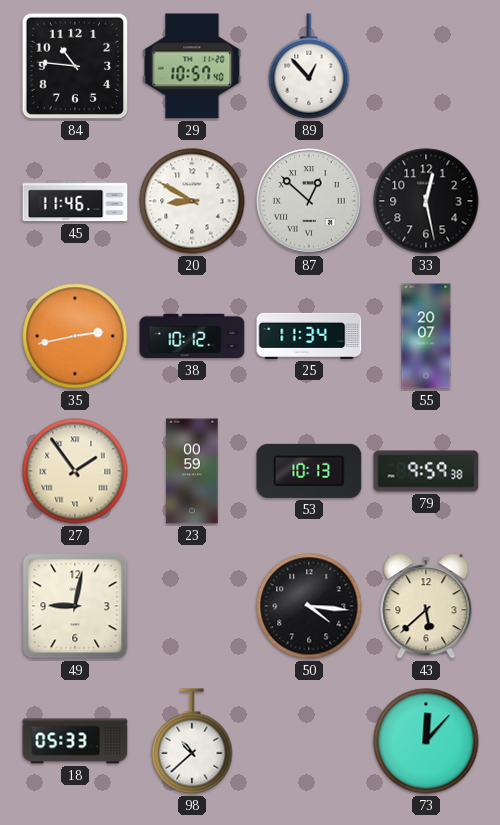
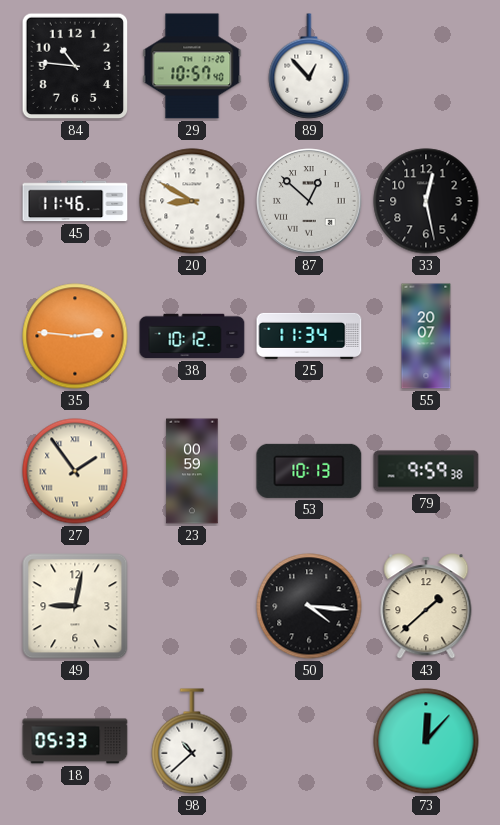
35: 2:43 -> 2:46 (75, 336)
43: 5:38 -> 1:38 (426, 606)
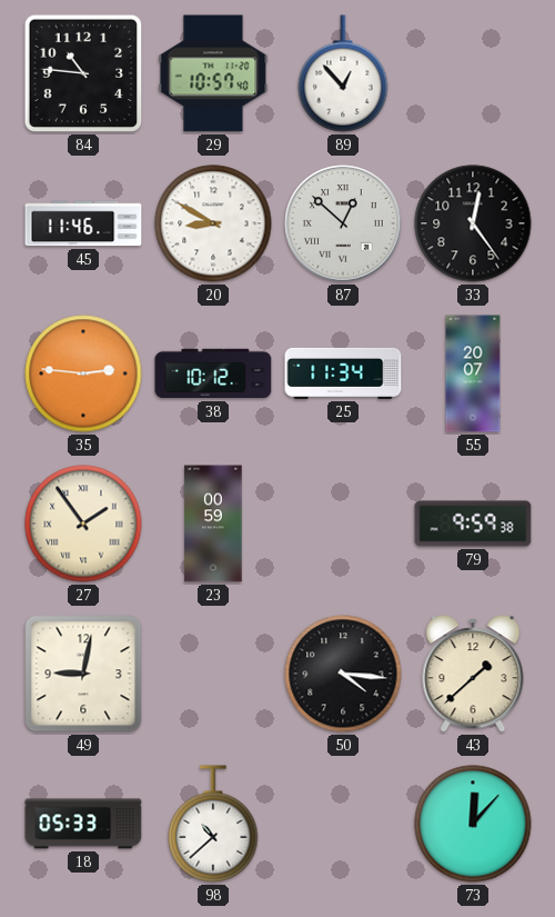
33: 12:28 -> 12:24 (473, 223)
53: 10:13 -> none (309, 471)
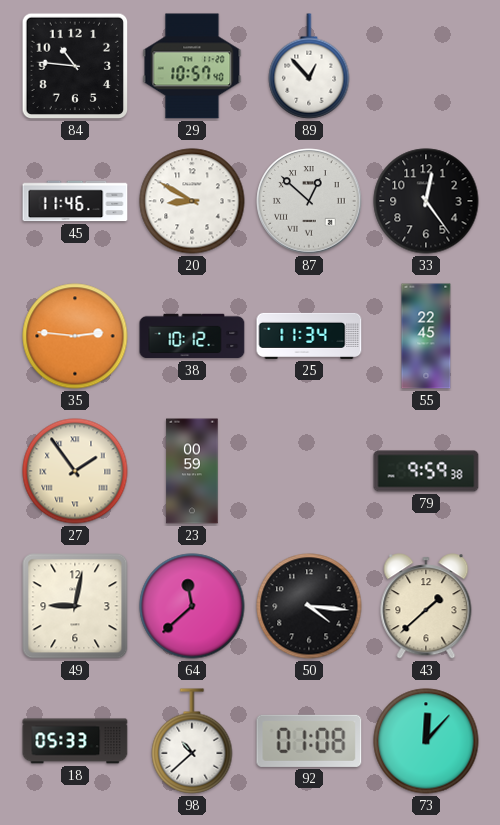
55: 20:07 -> 22:45 (426, 336)
64: none -> 11:38 (192, 606)
92: none -> 01:08 (309, 741)
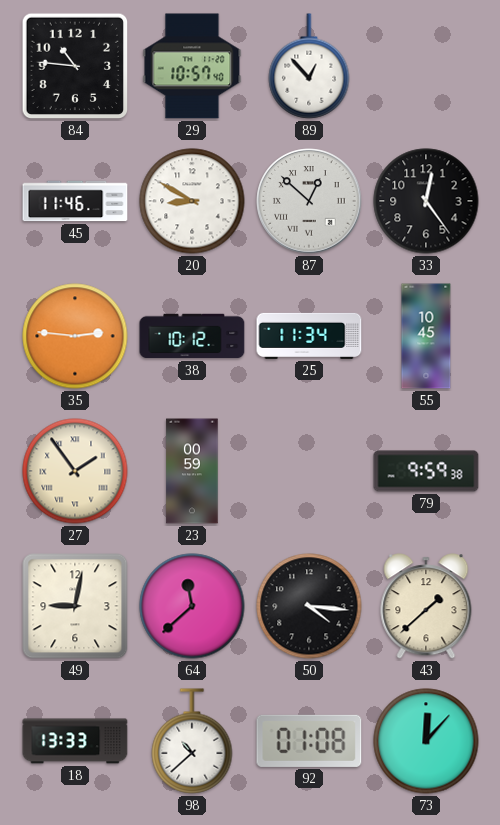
55: 22:45 -> 10:45 (426, 336)
18: 05:33 -> 13:33 (75, 741)
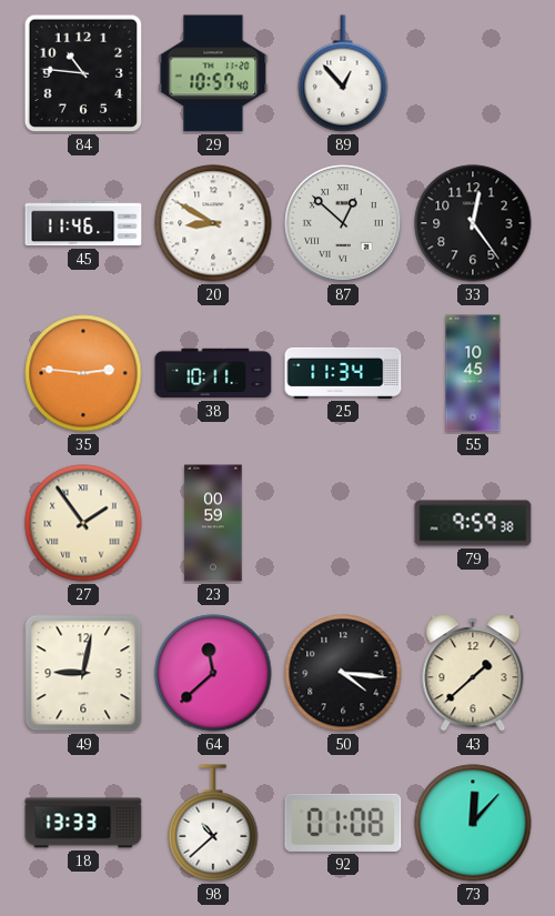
38: 10:12 -> 10:11 (213, 373)
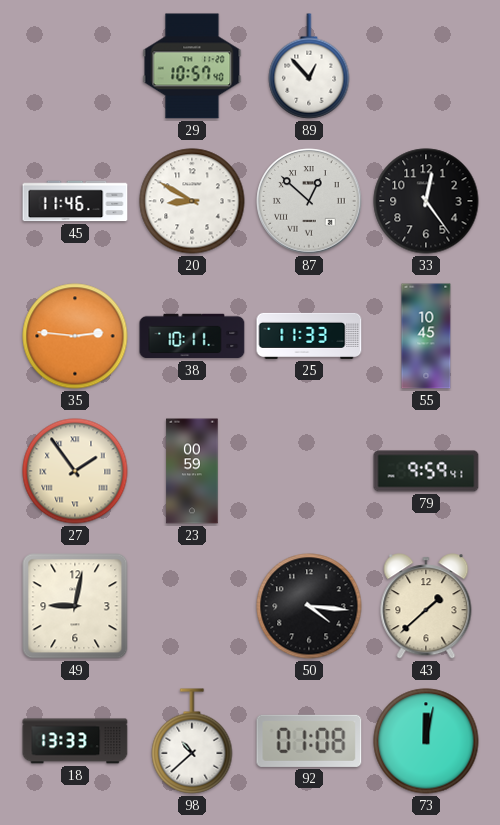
84: 10:46 -> none (83, 73)
25: 11:34 -> 11:33 (309, 336)
79: 9:59:38 -> 9:59:41 (426, 471)
64: 11:38 -> none (213, 673)
73: 12:07 -> 12:02 (426, 741)
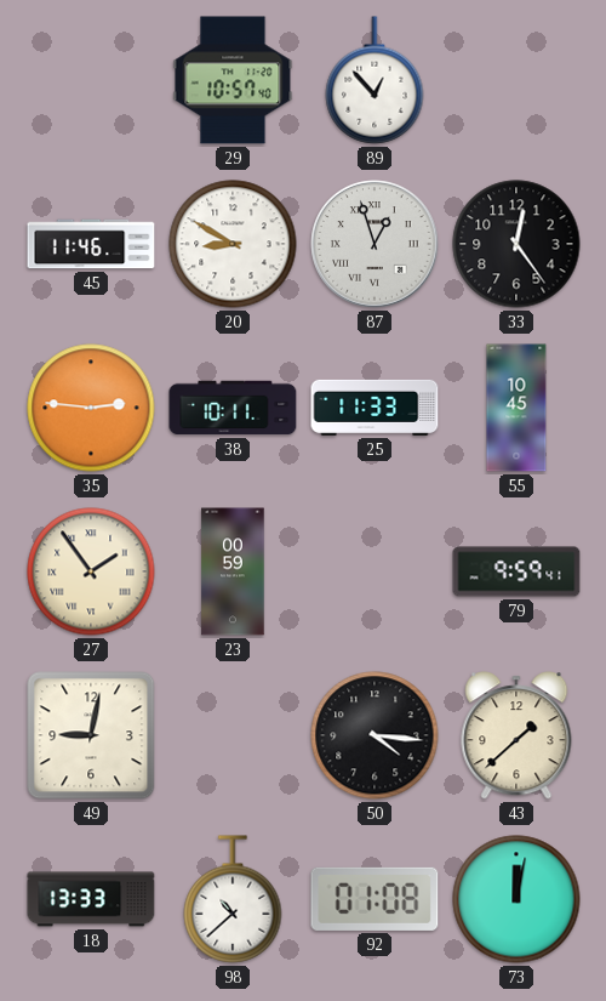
87: 12:52 -> 12:57 (375, 244)
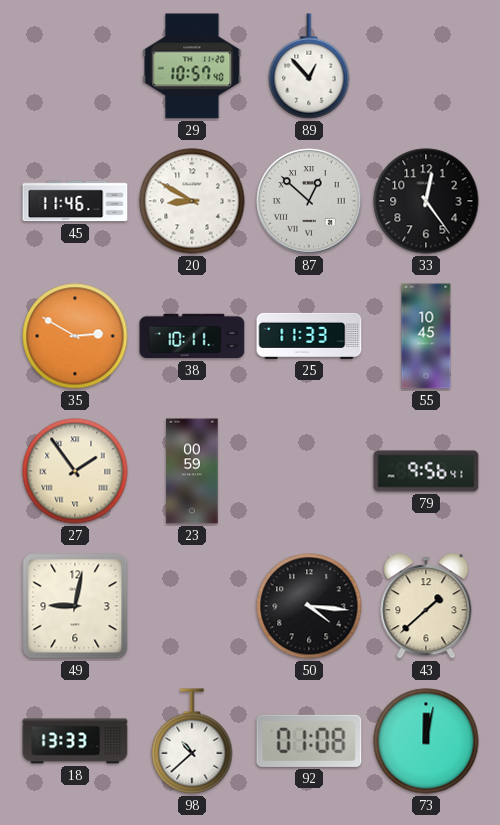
87: 12:57 -> 12:52 (309, 201)
35: 2:46 -> 2:50 (75, 336)
79: 9:59 -> 9:56 (426, 471)
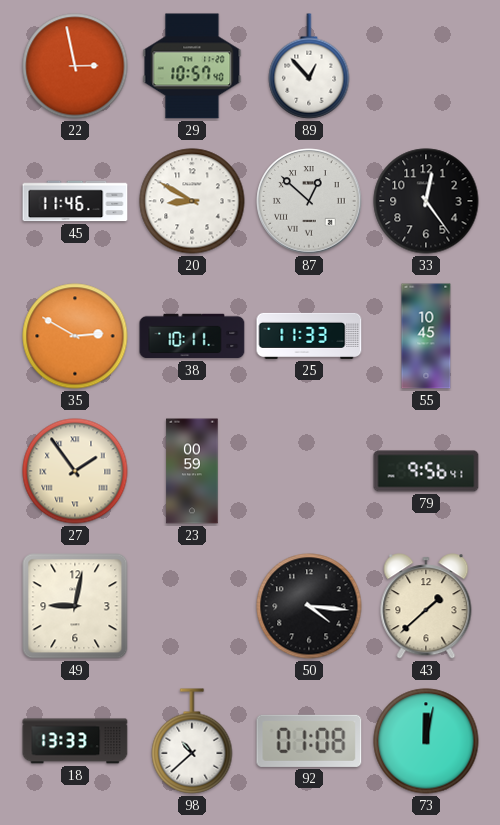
22: none -> 2:58 (75, 66)
